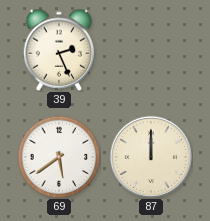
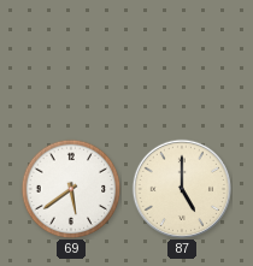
39: 2:26 -> none (59, 50)
87: 12:00 -> 5:00 (181, 188)
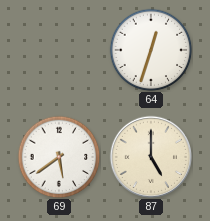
64: none -> 12:33 (151, 50)
